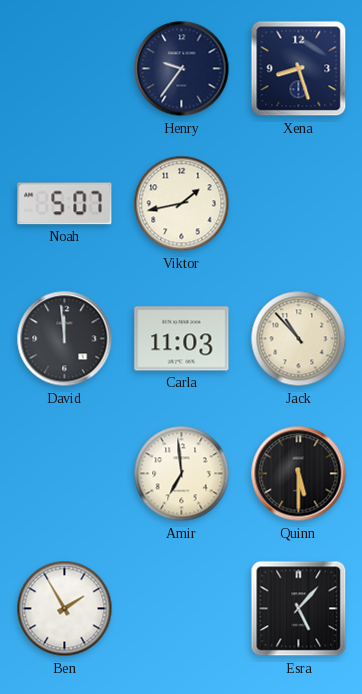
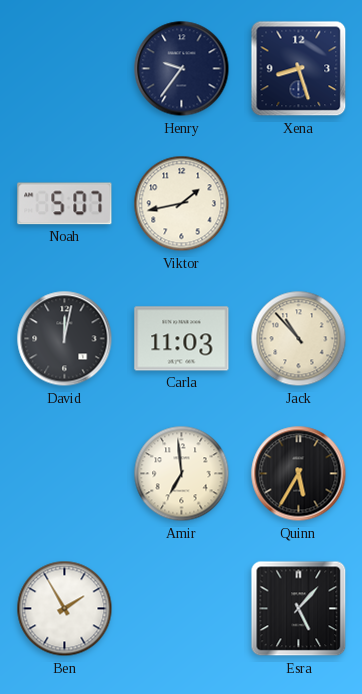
David: 11:59 -> 12:02 (65, 339)
Quinn: 5:30 -> 5:35 (299, 474)
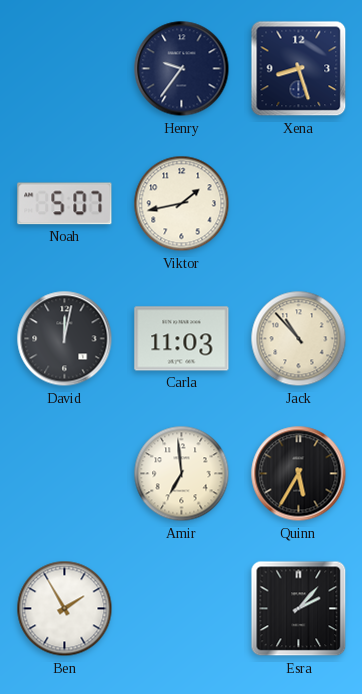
Esra: 5:07 -> 2:07 (299, 609)
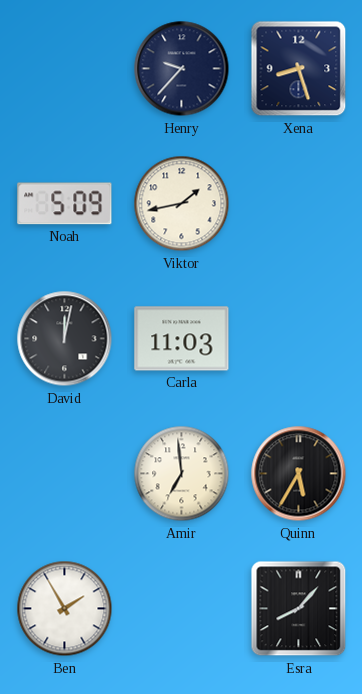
Henry: 9:36 -> 9:37 (182, 69)
Noah: 5:07 -> 5:09 (65, 204)
Jack: 10:53 -> none (299, 339)
Esra: 2:07 -> 8:07 (299, 609)
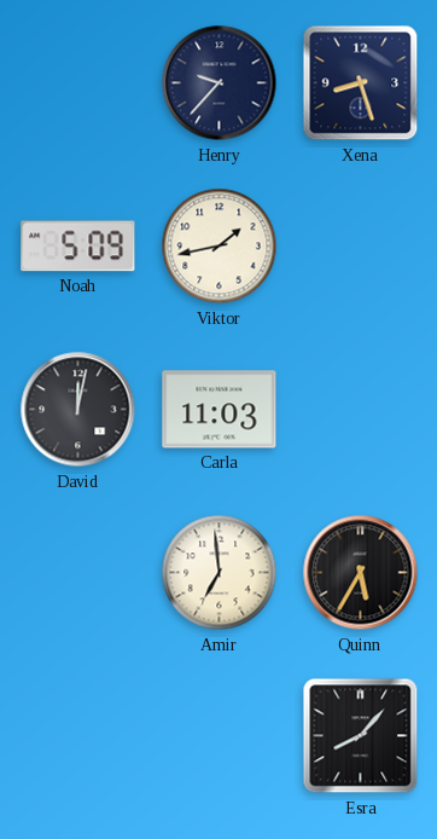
Ben: 1:55 -> none (65, 609)
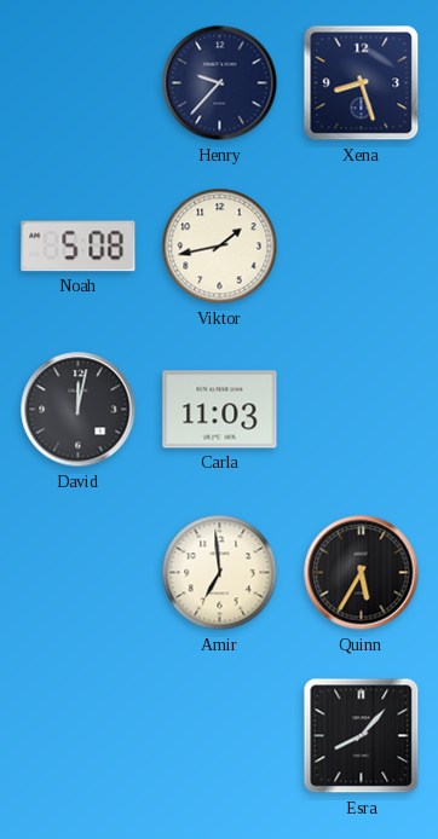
Noah: 5:09 -> 5:08 (79, 247)
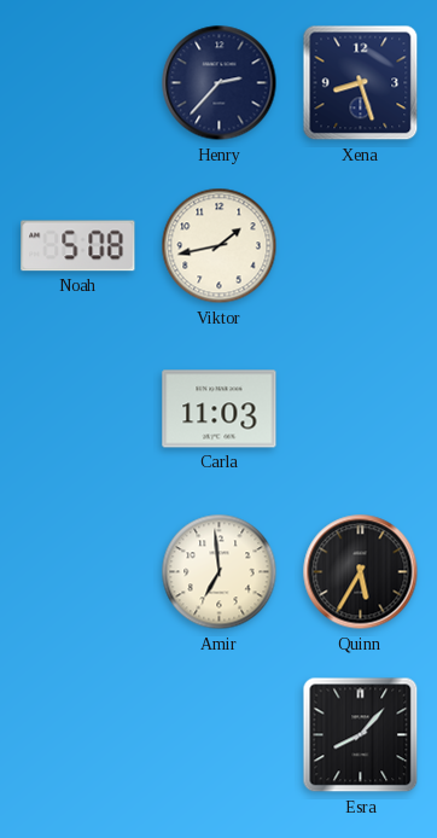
Henry: 9:37 -> 2:37 (220, 83)
David: 12:02 -> none (79, 410)
